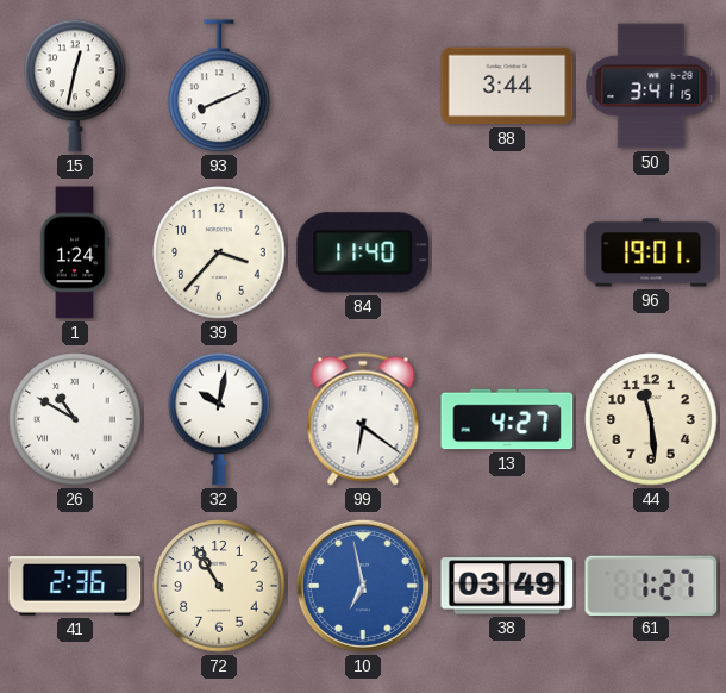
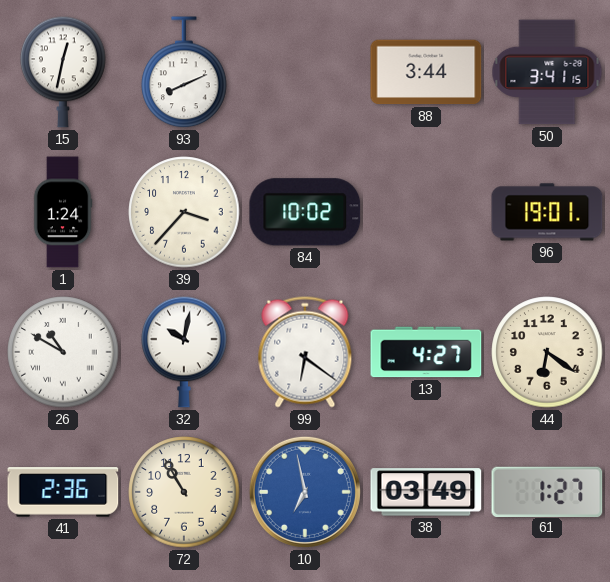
84: 11:40 -> 10:02 (305, 212)
44: 11:29 -> 6:21 (547, 352)
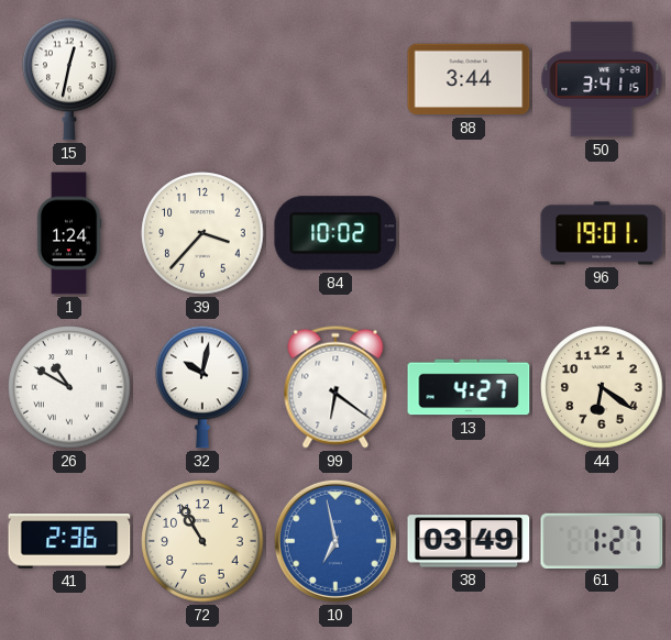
93: 8:11 -> none (184, 73)
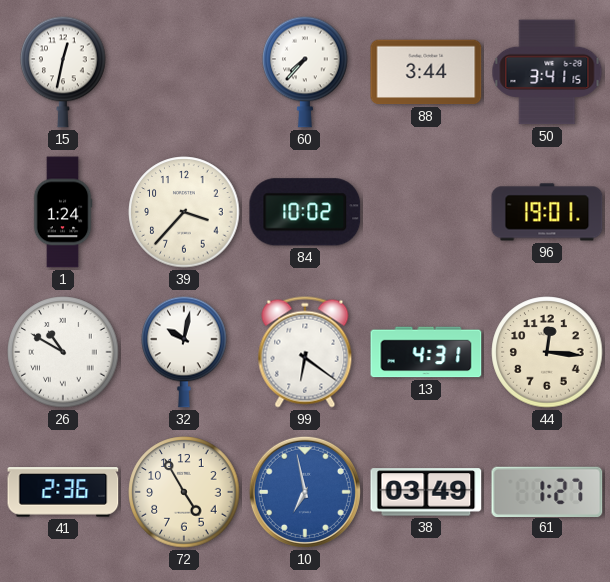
60: none -> 7:37 (305, 72)
13: 4:27 -> 4:31 (426, 352)
44: 6:21 -> 12:16 (547, 352)
72: 10:55 -> 4:55 (184, 492)
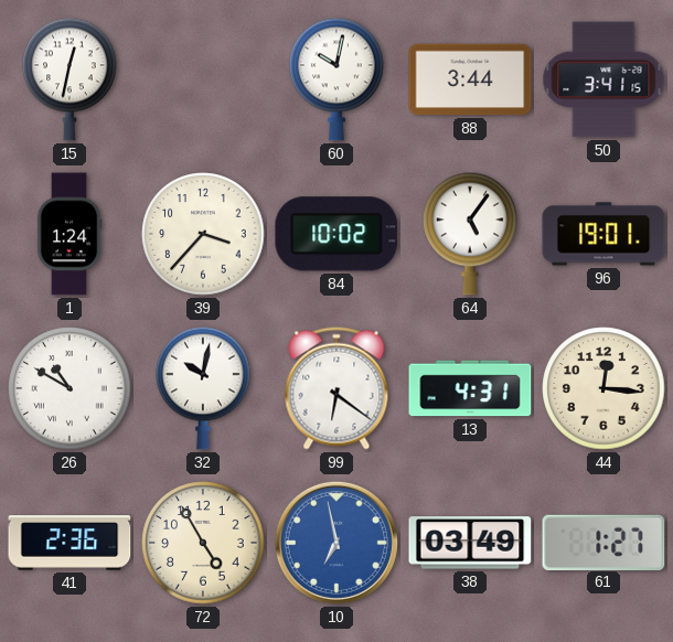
60: 7:37 -> 10:02 (336, 79)
64: none -> 5:06 (470, 234)
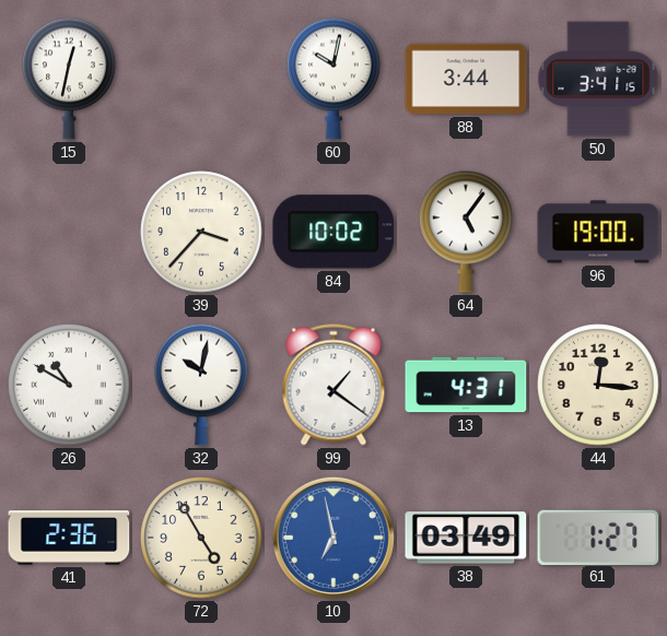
1: 1:24 -> none (70, 234)
96: 19:01 -> 19:00 (598, 232)
99: 6:21 -> 1:21 (333, 385)
